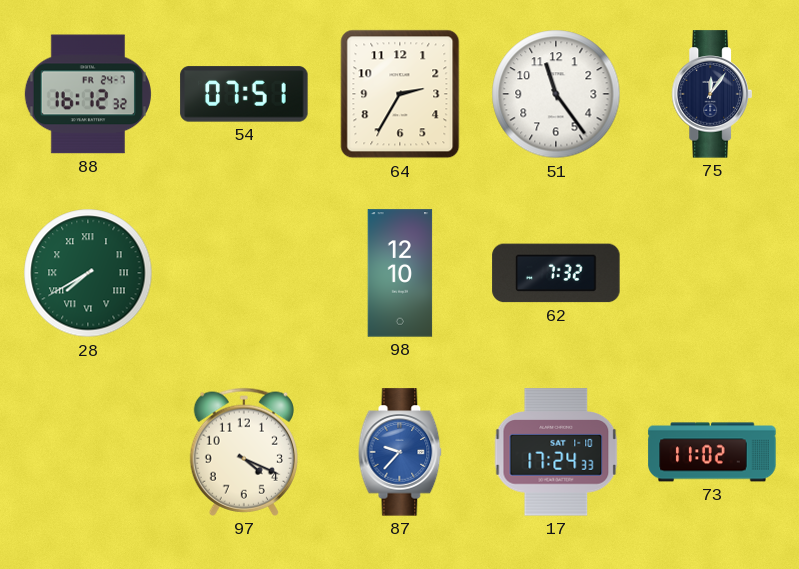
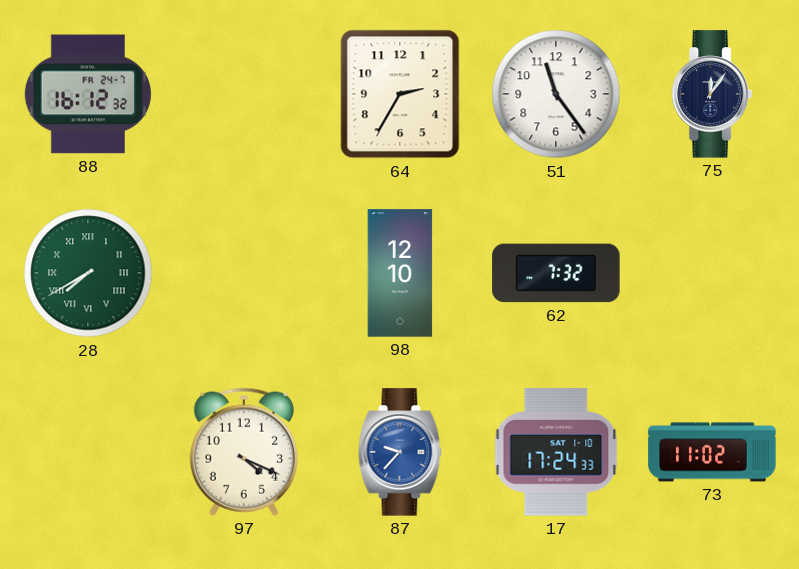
54: 07:51 -> none (244, 94)
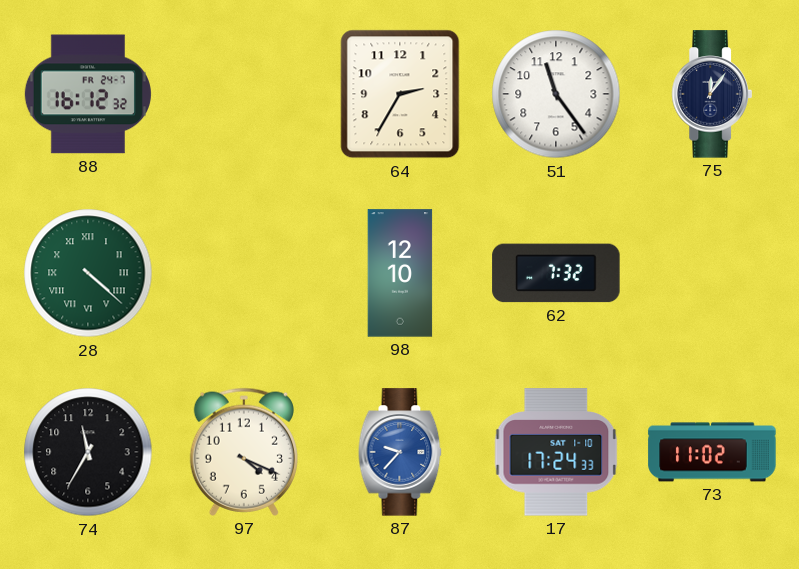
28: 7:40 -> 4:22 (88, 273)
74: none -> 11:35 (88, 452)
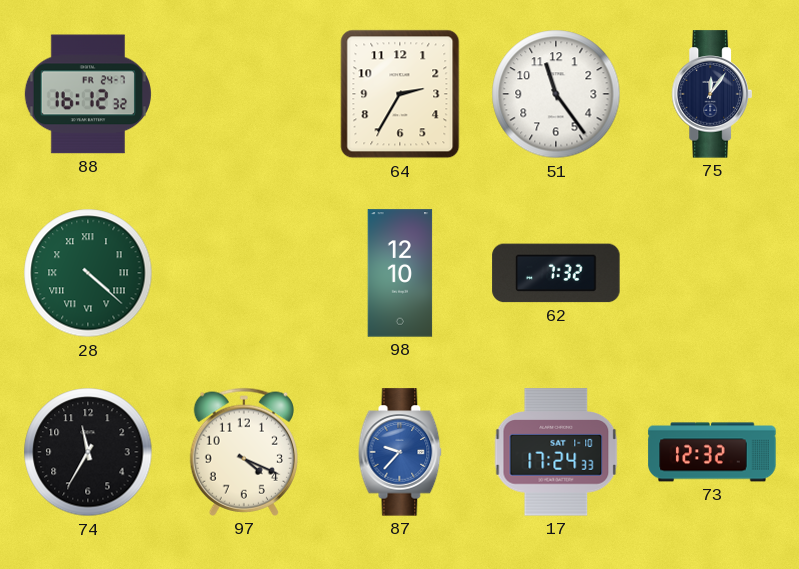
73: 11:02 -> 12:32 (712, 452)
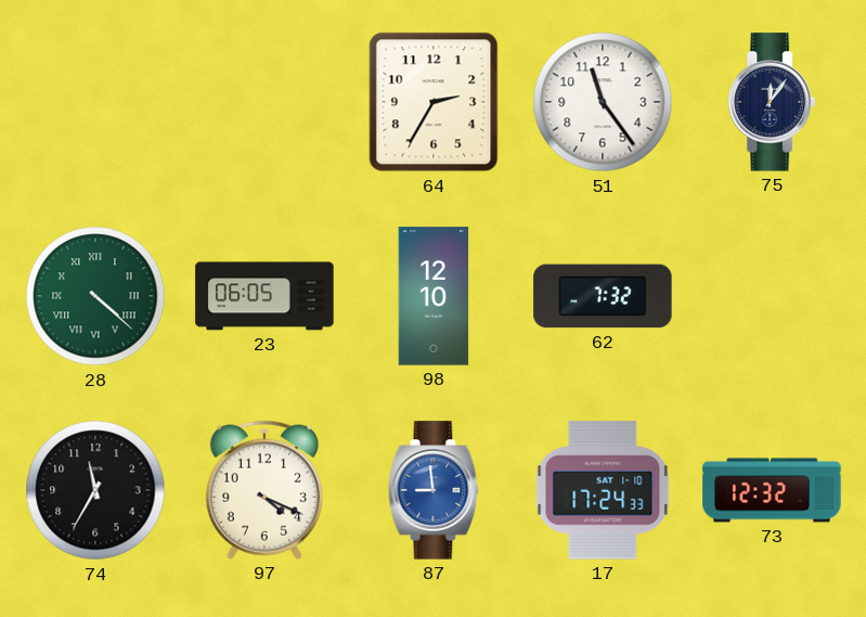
88: 16:12 -> none (88, 94)
23: none -> 06:05 (264, 296)
87: 9:37 -> 8:59 (434, 490)
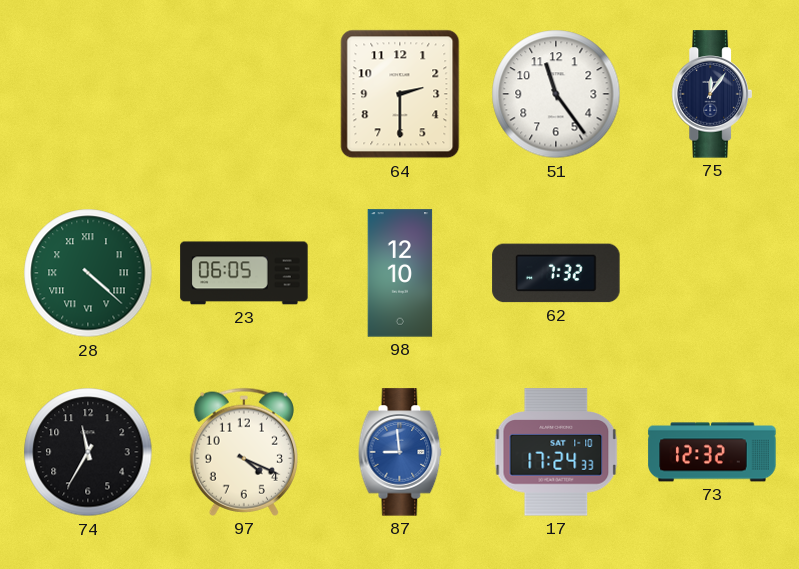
64: 2:35 -> 2:30 (400, 94)
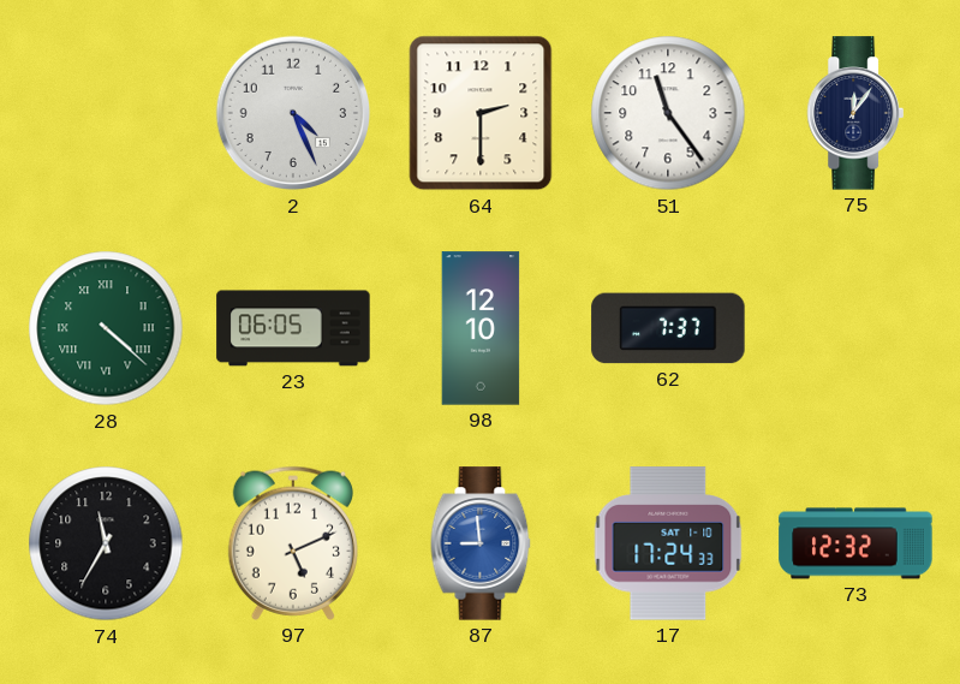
2: none -> 4:26 (293, 113)
62: 7:32 -> 7:37 (668, 328)
97: 4:19 -> 5:11 (293, 543)
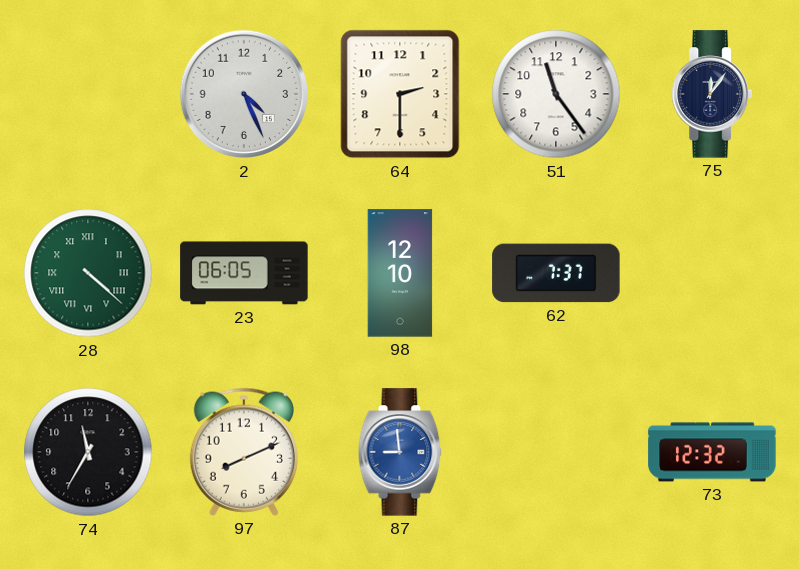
97: 5:11 -> 8:11 (244, 452)
17: 17:24 -> none (668, 543)
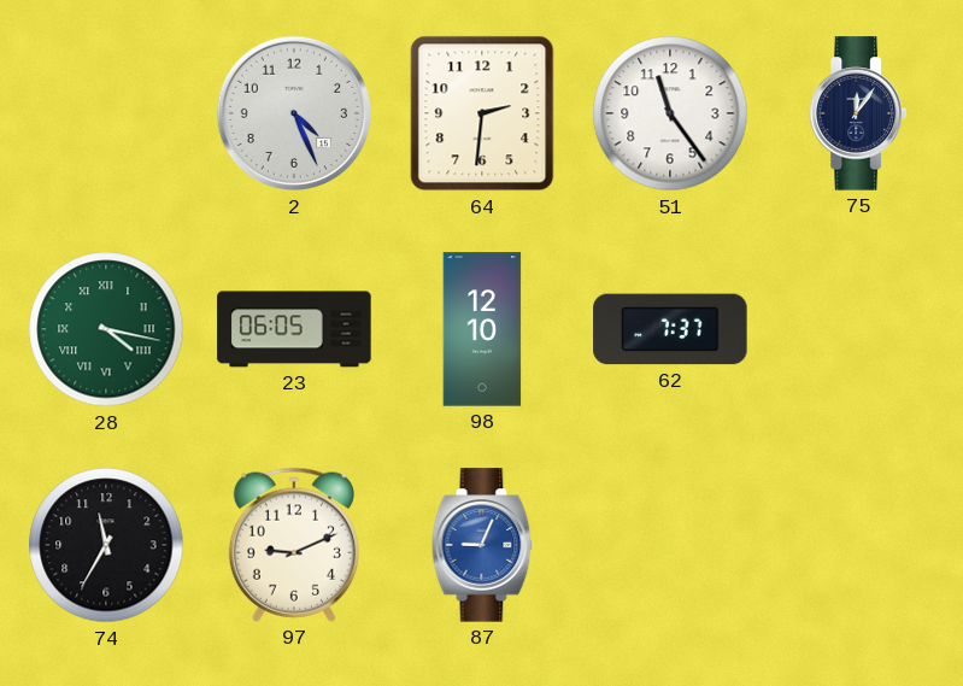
64: 2:30 -> 2:31 (482, 113)
28: 4:22 -> 4:17 (106, 329)
97: 8:11 -> 9:11 (294, 545)
87: 8:59 -> 9:04 (482, 545)
73: 12:32 -> none (712, 452)
